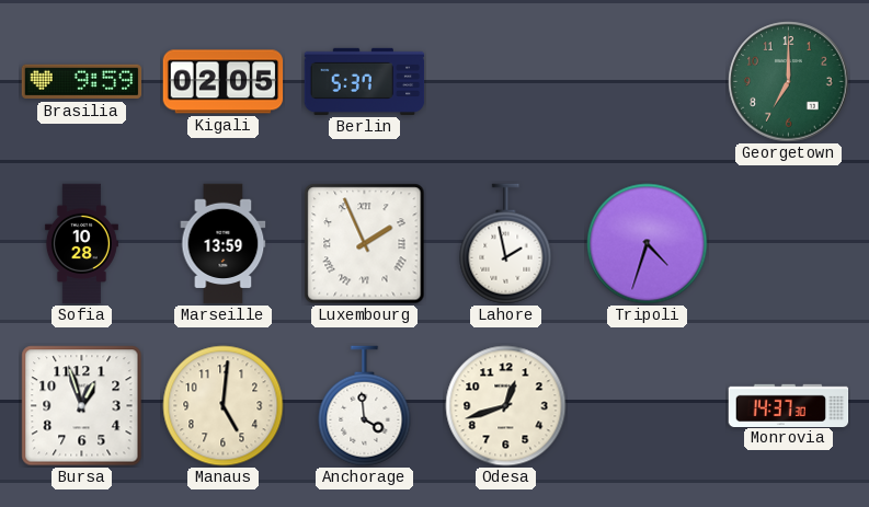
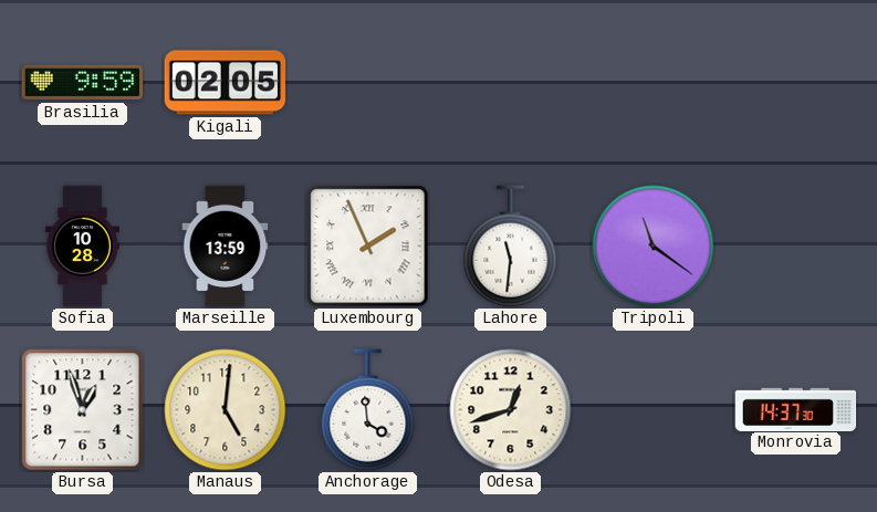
Berlin: 5:37 -> none (365, 81)
Georgetown: 7:00 -> none (789, 82)
Lahore: 1:58 -> 11:31 (511, 247)
Tripoli: 4:33 -> 11:21 (654, 247)
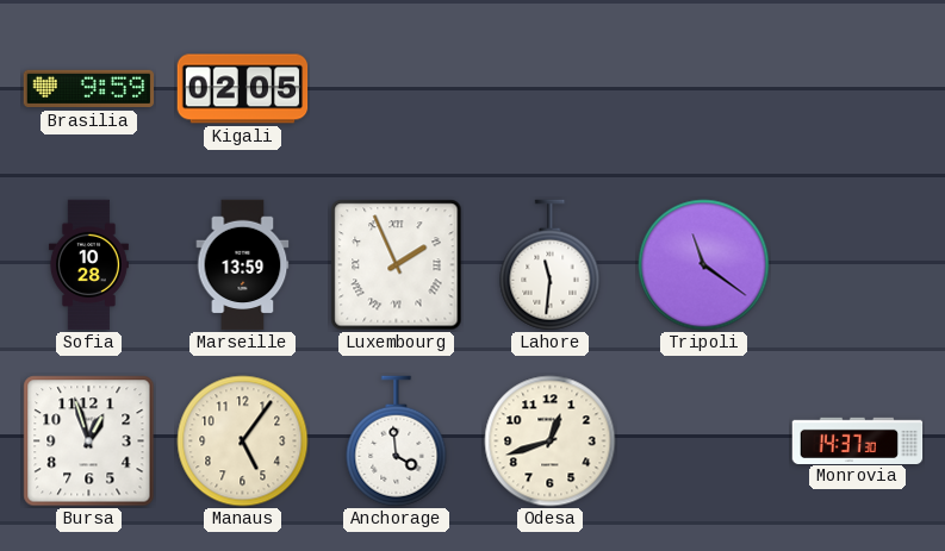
Manaus: 5:01 -> 5:06 (243, 442)
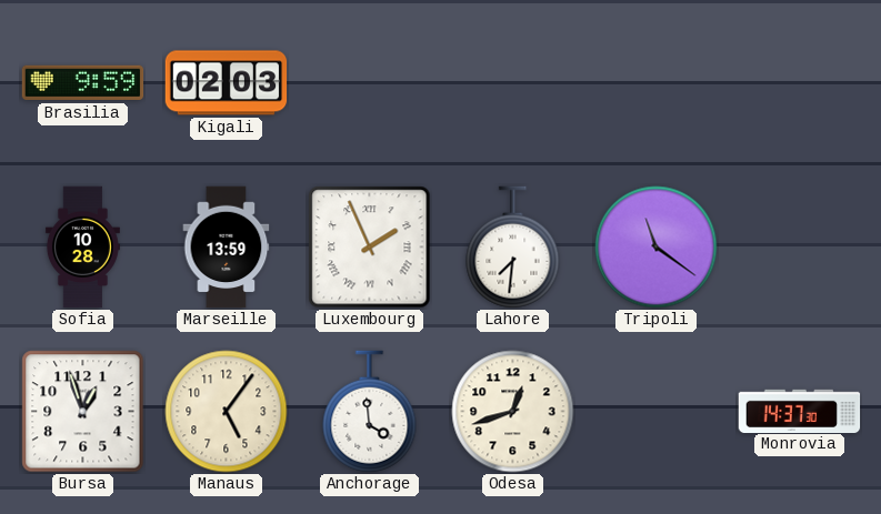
Kigali: 02:05 -> 02:03 (227, 83)
Lahore: 11:31 -> 7:31 (513, 248)
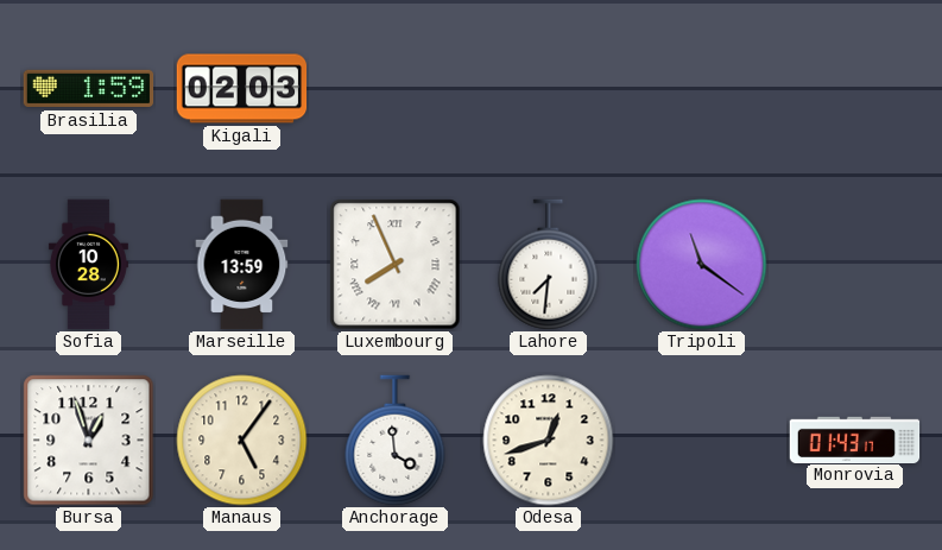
Brasilia: 9:59 -> 1:59 (89, 89)
Luxembourg: 1:56 -> 7:56 (396, 265)
Monrovia: 14:37 -> 01:43 (855, 440)
